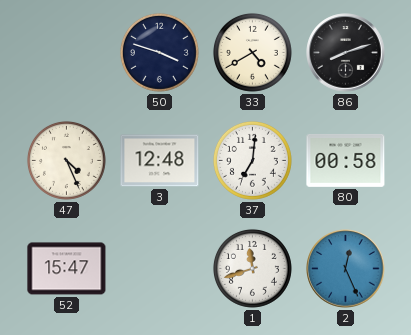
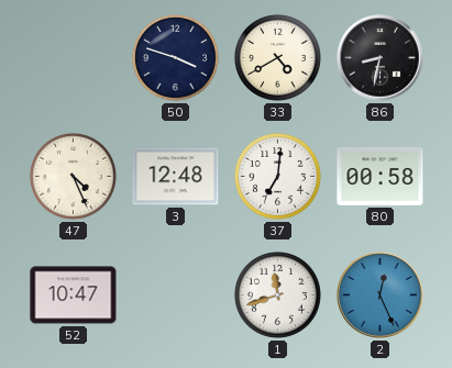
86: 8:12 -> 8:32 (381, 58)
52: 15:47 -> 10:47 (74, 295)
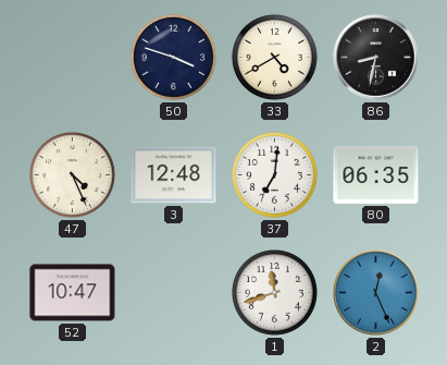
80: 00:58 -> 06:35 (376, 174)
